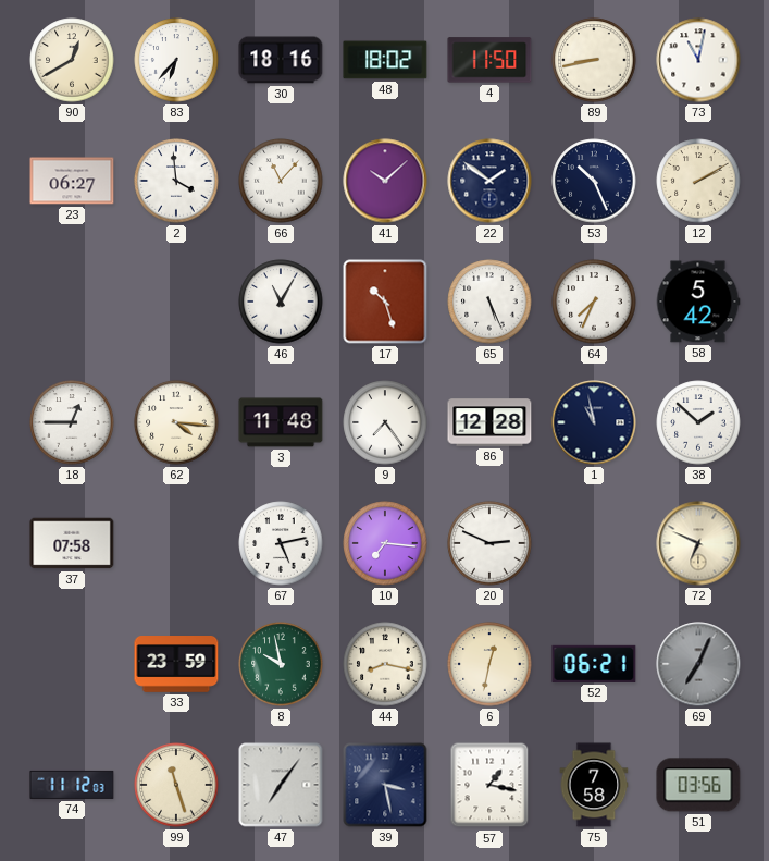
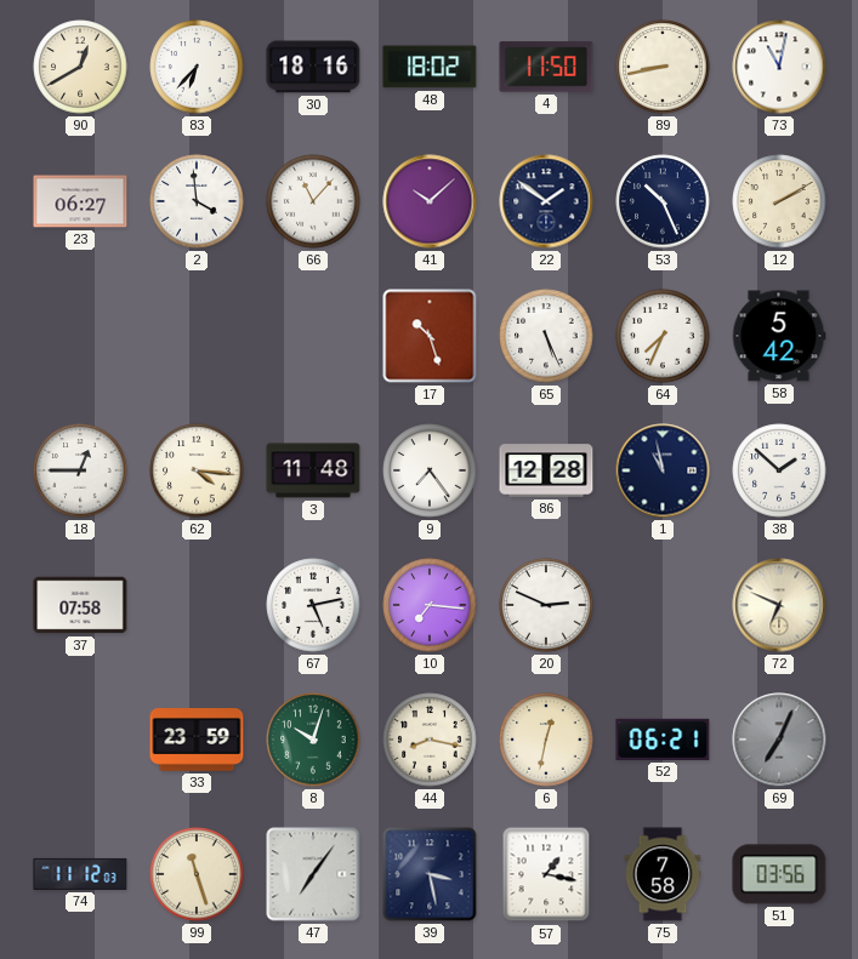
46: 11:05 -> none (281, 302)
8: 9:58 -> 10:03 (313, 740)
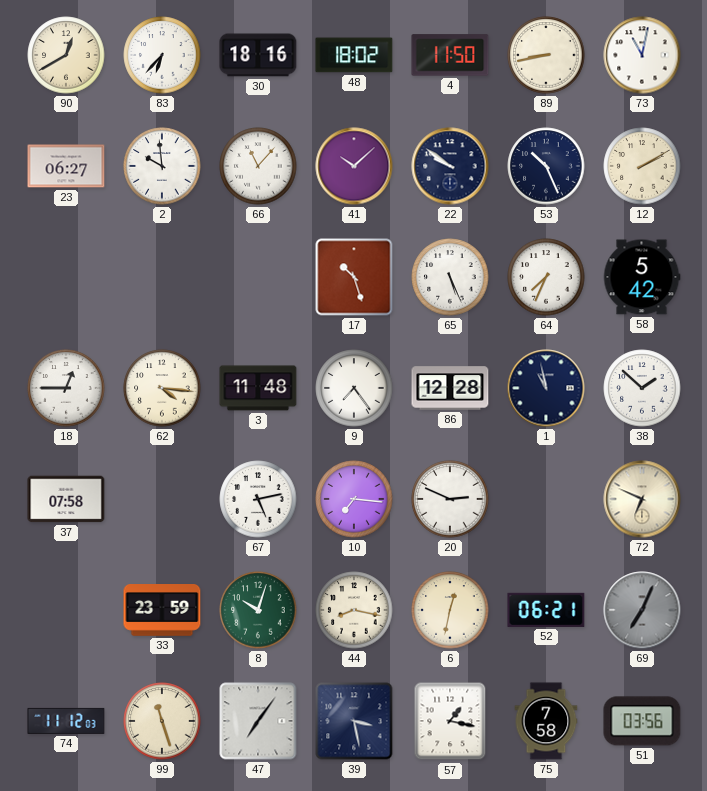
2: 3:59 -> 9:59 (162, 166)
22: 1:51 -> 9:51 (450, 166)
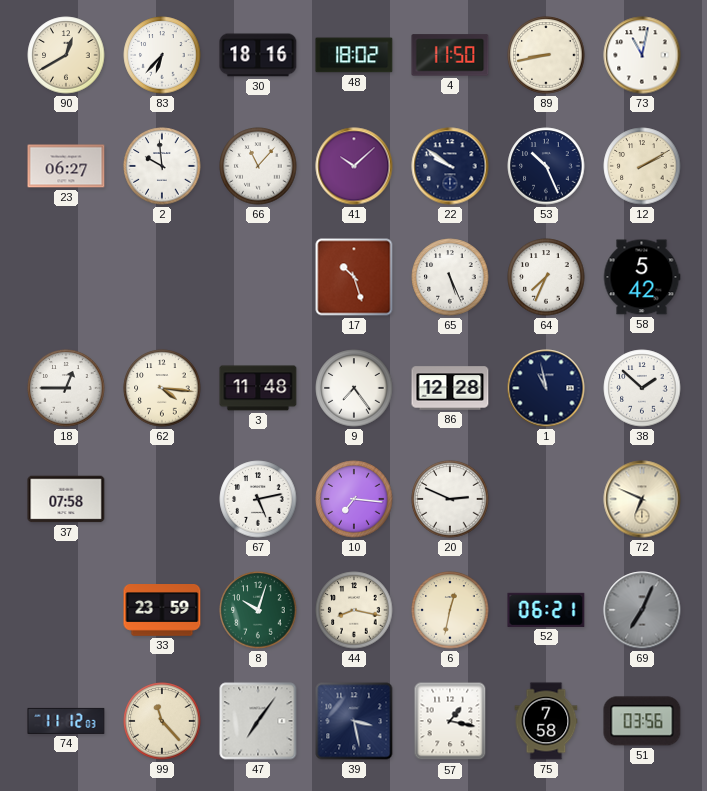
99: 11:27 -> 11:23 (162, 721)
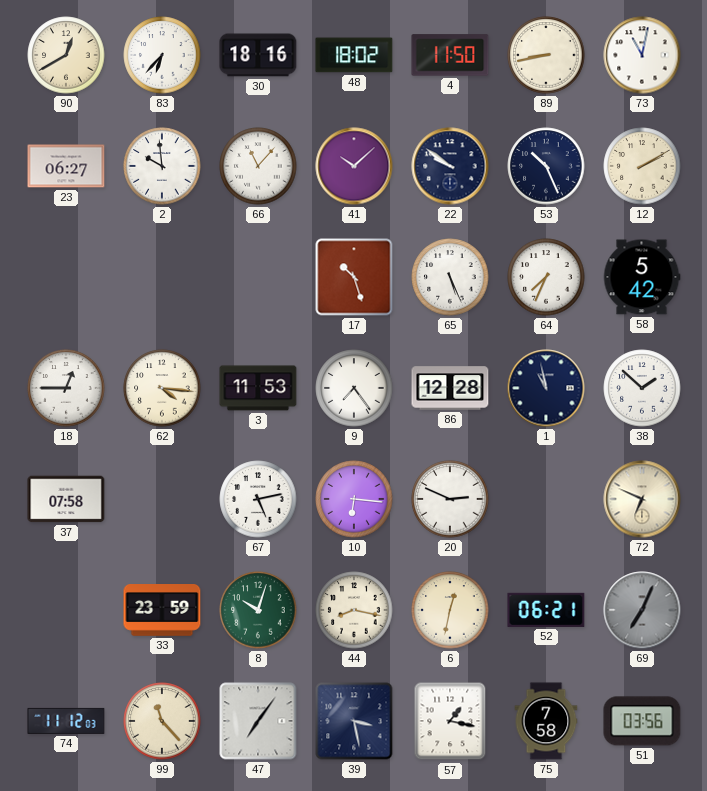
3: 11:48 -> 11:53 (258, 388)
10: 7:16 -> 6:16 (354, 499)
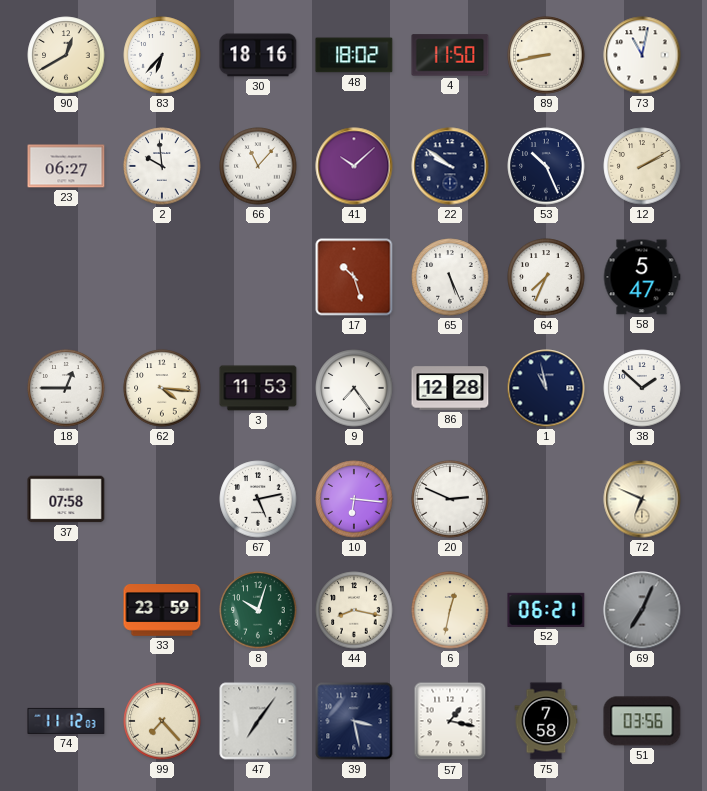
58: 5:42 -> 5:47 (642, 277)
99: 11:23 -> 7:23 (162, 721)
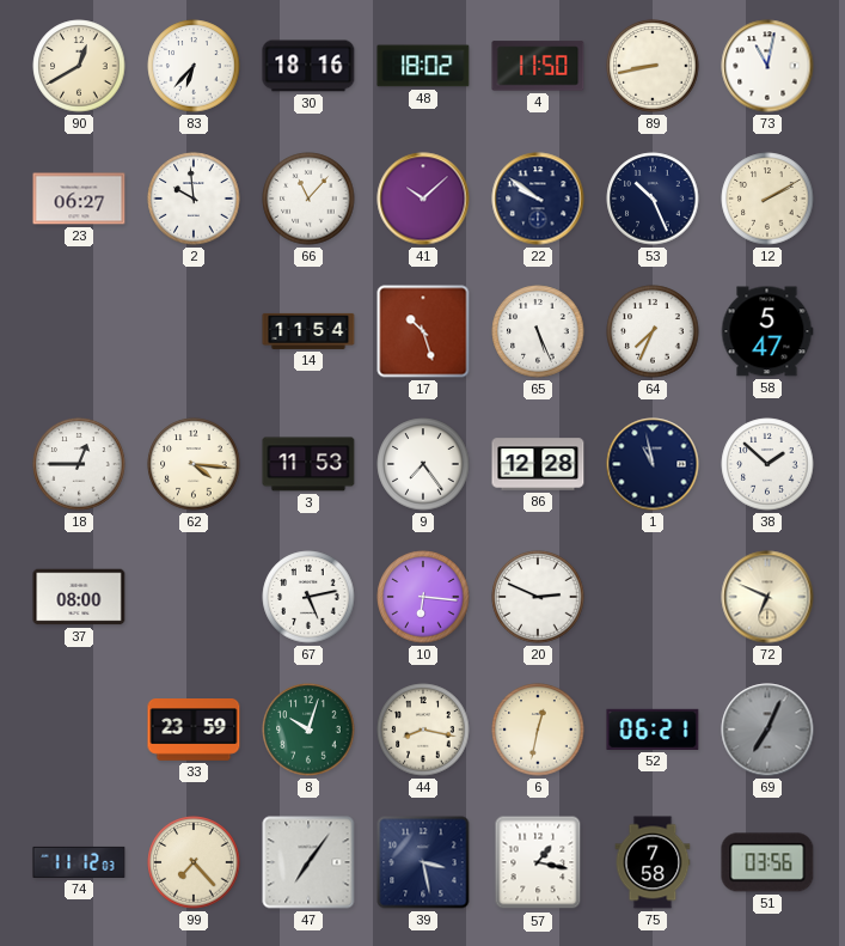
14: none -> 11:54 (308, 331)
37: 07:58 -> 08:00 (79, 597)
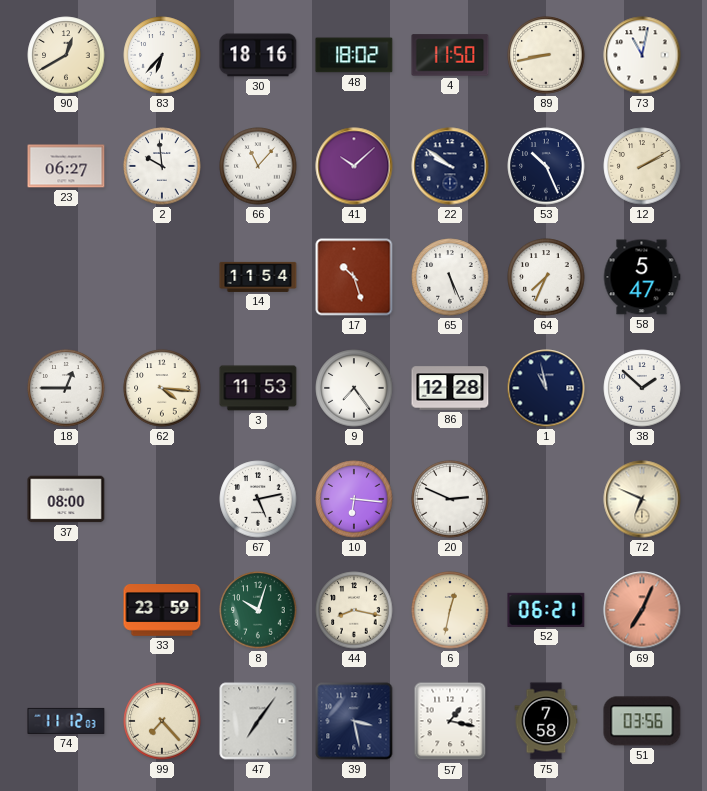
69 dial: grey -> salmon (642, 610)
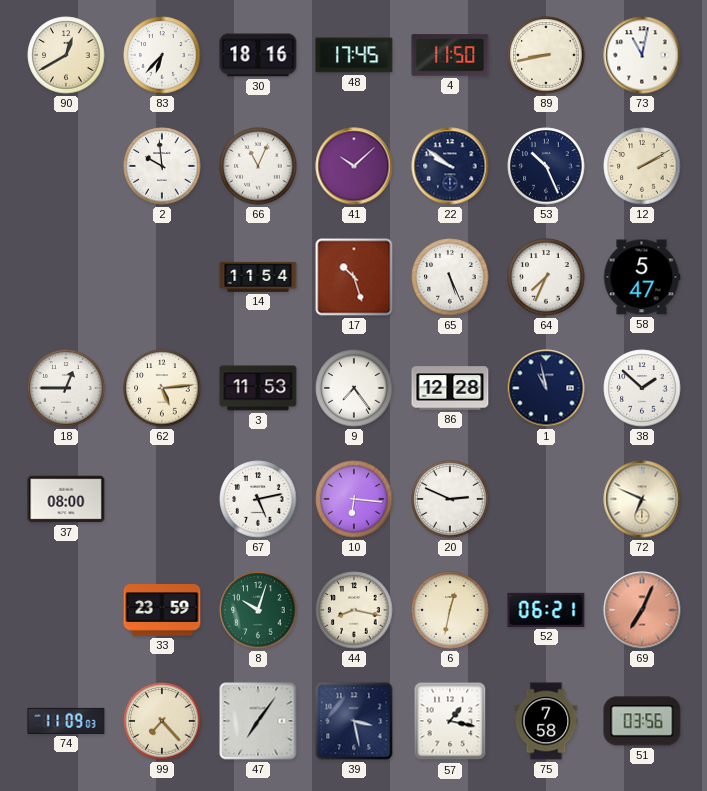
48: 18:02 -> 17:45 (354, 55)
23: 06:27 -> none (66, 166)
66: 11:07 -> 11:04 (258, 166)
62: 4:16 -> 5:14 (162, 388)
74: 11:12 -> 11:09 (66, 721)
